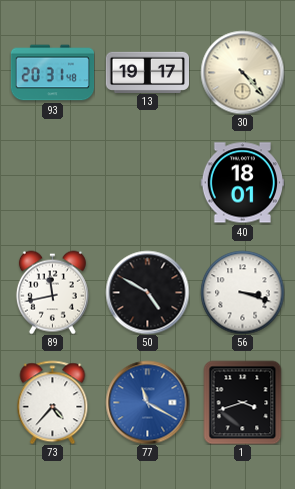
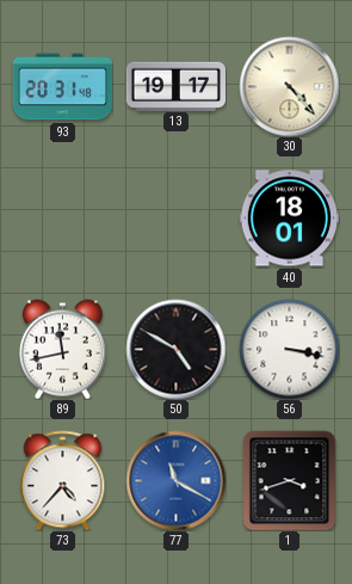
56: 3:18 -> 3:17 (289, 349)
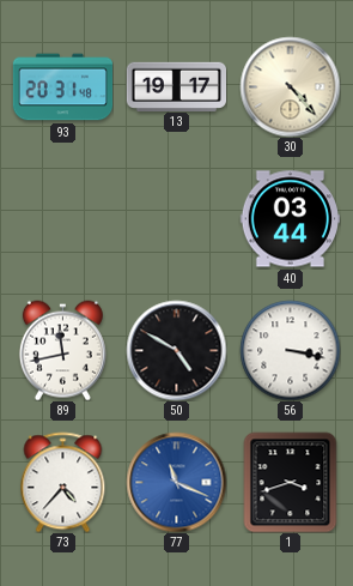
40: 18:01 -> 03:44 (290, 219)
77: 11:20 -> 11:19 (176, 482)
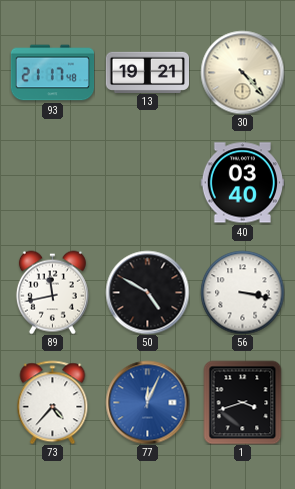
93: 20:31 -> 21:17 (52, 73)
13: 19:17 -> 19:21 (147, 72)
40: 03:44 -> 03:40 (242, 183)
77: 11:19 -> 12:04 (147, 402)
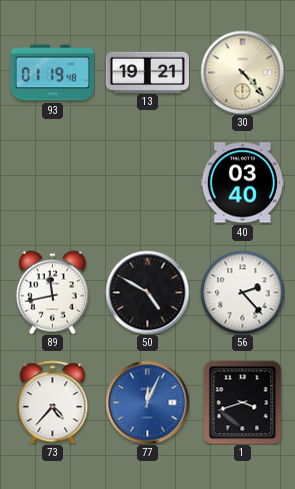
93: 21:17 -> 01:19 (52, 73)
56: 3:17 -> 2:23 (242, 292)
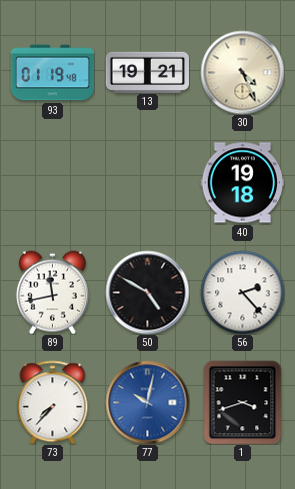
30: 4:23 -> 4:26 (242, 72)
40: 03:40 -> 19:18 (242, 183)
73: 4:37 -> 7:37 (53, 402)
77: 12:04 -> 10:02 (147, 402)
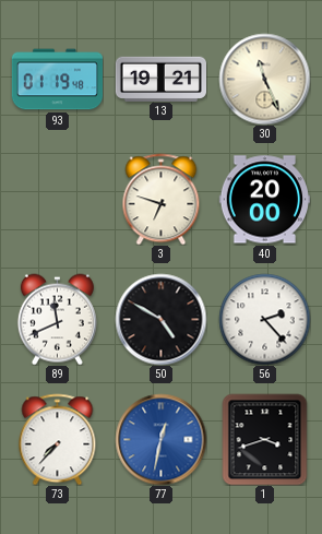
30: 4:26 -> 11:26 (264, 79)
3: none -> 6:48 (162, 199)
40: 19:18 -> 20:00 (264, 200)
89: 11:43 -> 11:41 (57, 319)
77: 10:02 -> 12:32 (160, 439)
